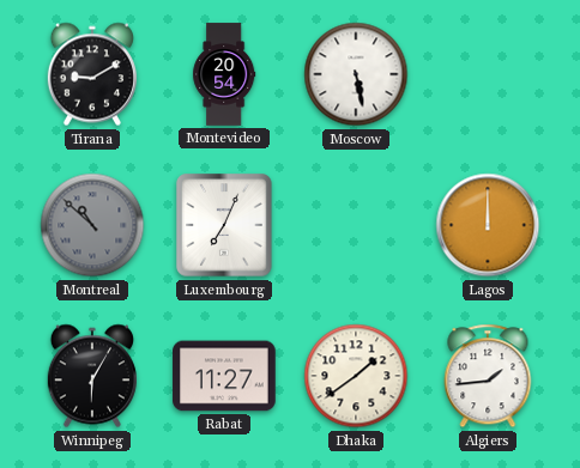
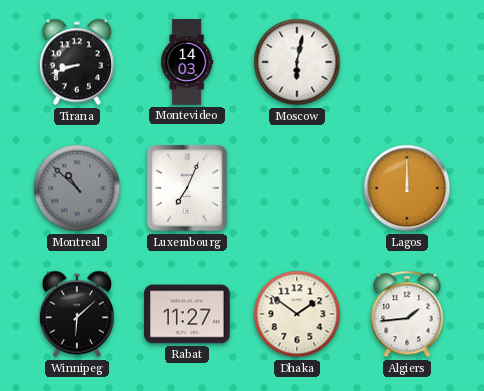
Tirana: 9:10 -> 8:42 (77, 62)
Montevideo: 20:54 -> 14:03 (187, 62)
Moscow: 5:28 -> 6:02 (297, 62)
Winnipeg: 6:05 -> 6:08 (77, 314)
Dhaka: 1:39 -> 1:51 (297, 314)
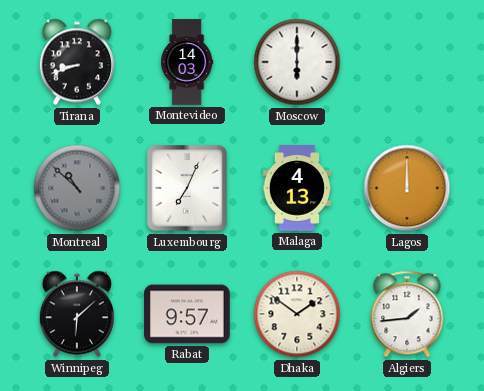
Moscow: 6:02 -> 6:00 (297, 62)
Malaga: none -> 4:13 (297, 188)
Rabat: 11:27 -> 9:57 (187, 314)
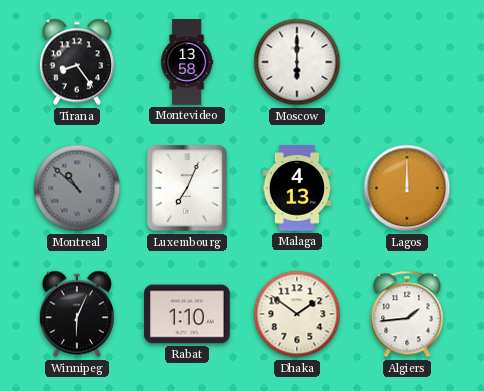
Tirana: 8:42 -> 8:24 (77, 62)
Montevideo: 14:03 -> 13:58 (187, 62)
Winnipeg: 6:08 -> 6:04 (77, 314)
Rabat: 9:57 -> 1:10 (187, 314)
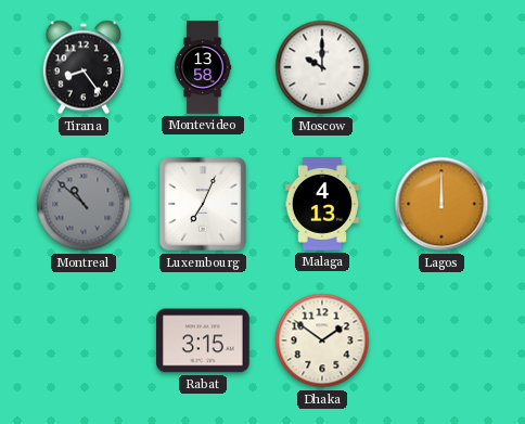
Moscow: 6:00 -> 10:00 (322, 67)
Winnipeg: 6:04 -> none (77, 314)
Rabat: 1:10 -> 3:15 (203, 341)
Algiers: 1:44 -> none (407, 314)
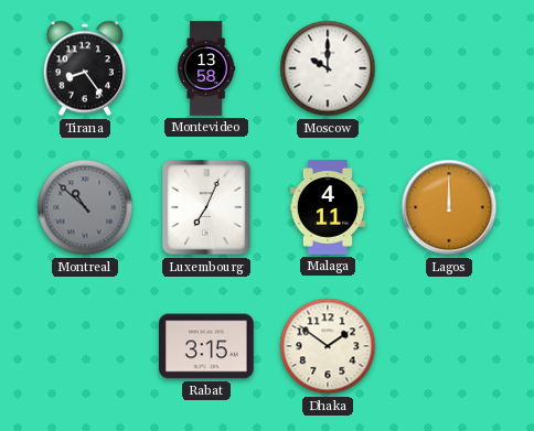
Malaga: 4:13 -> 4:11 (328, 207)
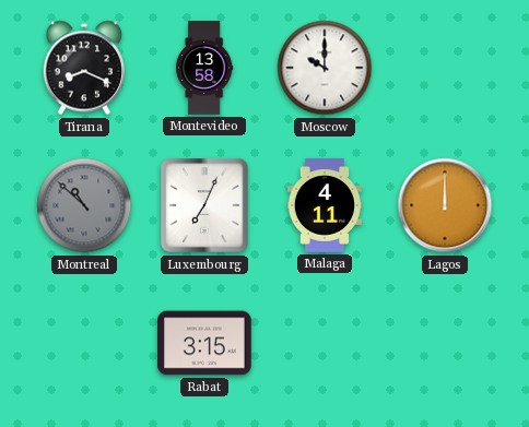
Tirana: 8:24 -> 8:19 (84, 68)
Dhaka: 1:51 -> none (328, 346)
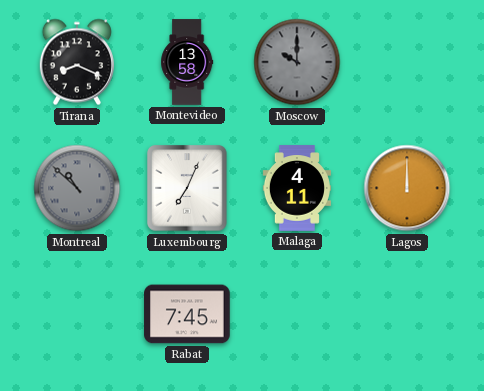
Moscow dial: white -> grey (297, 62)
Rabat: 3:15 -> 7:45 (187, 314)
